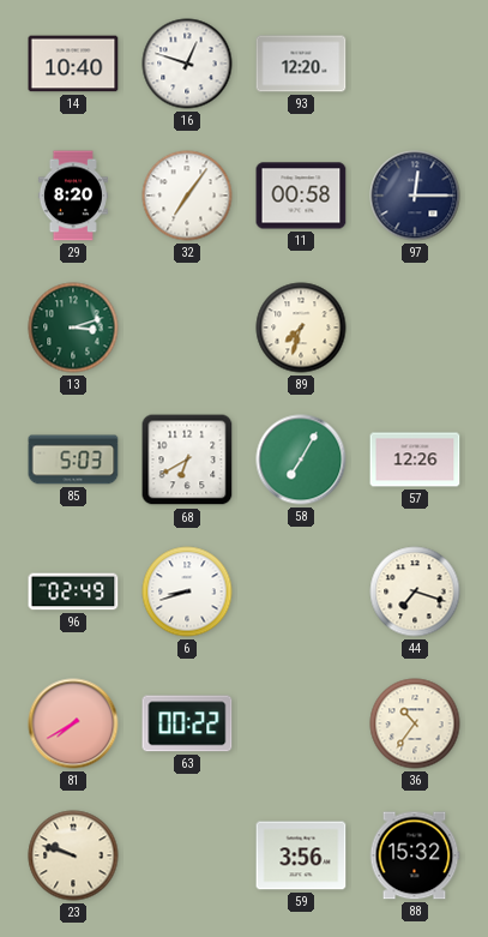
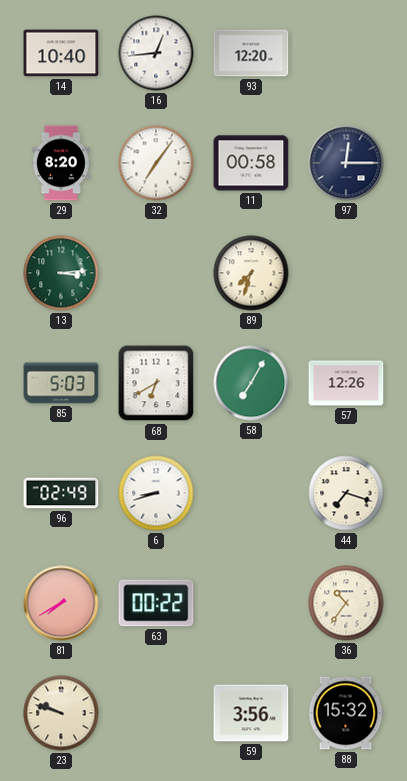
16: 12:48 -> 12:44 (156, 53)
13: 3:12 -> 3:14 (61, 273)
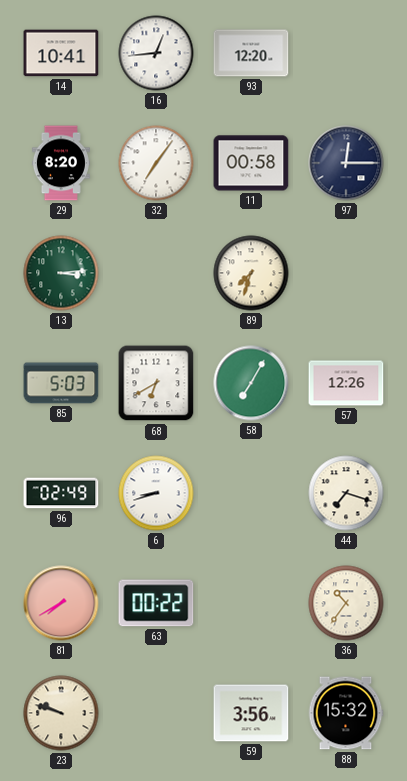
14: 10:40 -> 10:41 (61, 53)
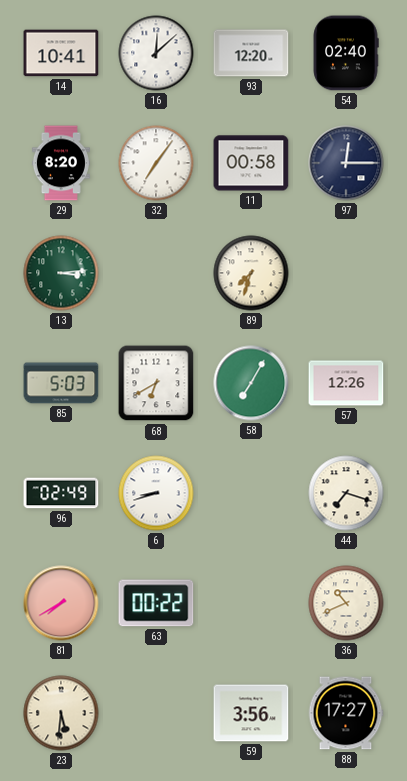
16: 12:44 -> 12:08 (156, 53)
54: none -> 02:40 (346, 53)
36: 10:36 -> 10:41 (346, 603)
23: 9:48 -> 5:31 (61, 713)
88: 15:32 -> 17:27 (346, 713)
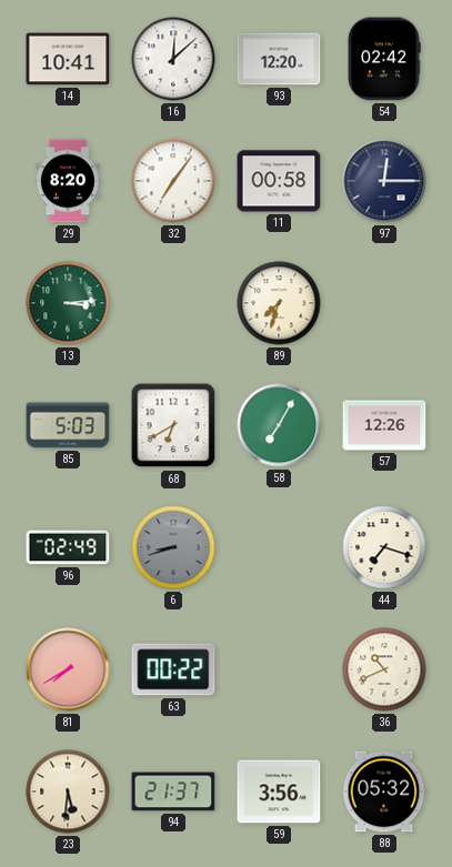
54: 02:40 -> 02:42 (384, 59)
6 dial: white -> grey (173, 547)
94: none -> 21:37 (173, 792)
88: 17:27 -> 05:32 (384, 792)
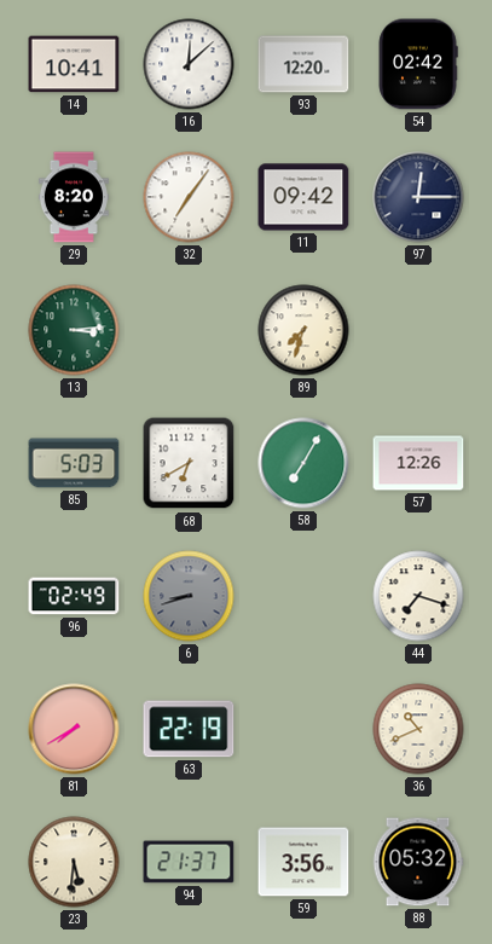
11: 00:58 -> 09:42 (303, 197)
63: 00:22 -> 22:19 (189, 729)
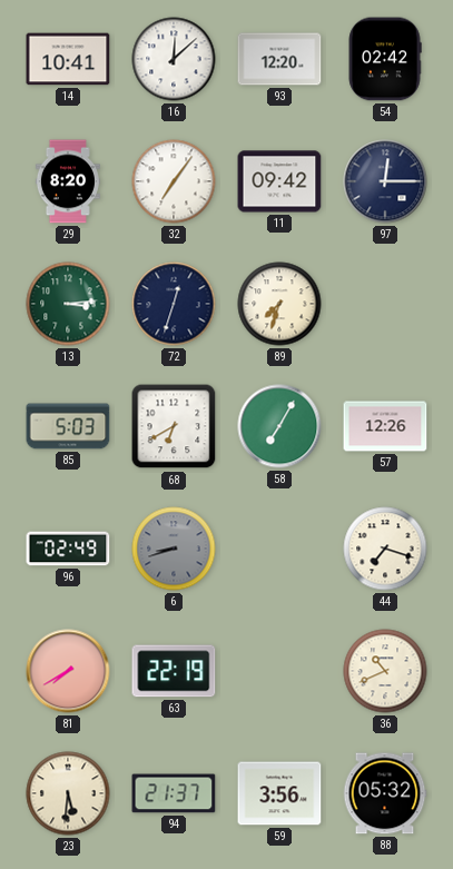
72: none -> 12:33 (174, 304)
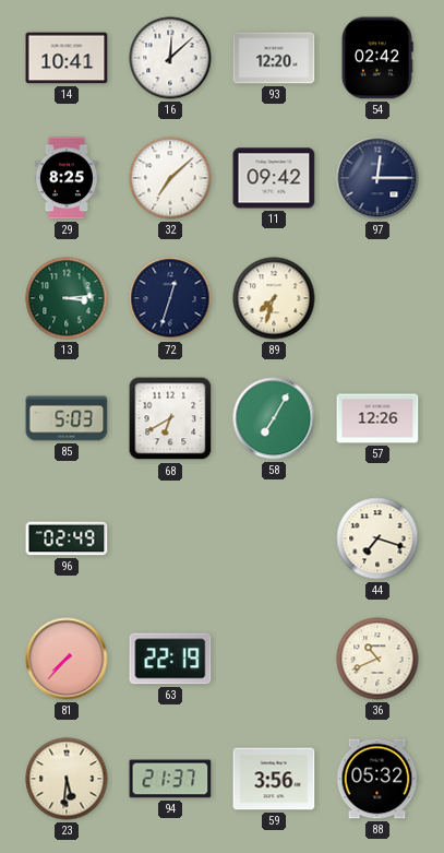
29: 8:20 -> 8:25 (67, 178)
32: 7:06 -> 7:08 (170, 178)
6: 8:42 -> none (174, 549)
81: 7:40 -> 7:37 (67, 659)
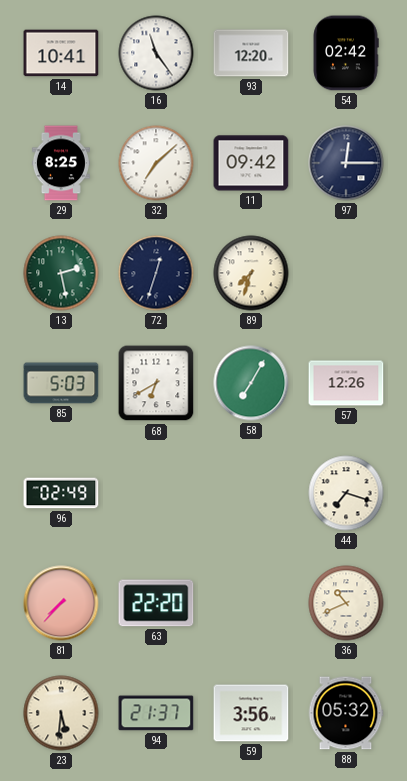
16: 12:08 -> 11:24 (156, 53)
13: 3:14 -> 2:28 (61, 273)
63: 22:19 -> 22:20 (156, 603)
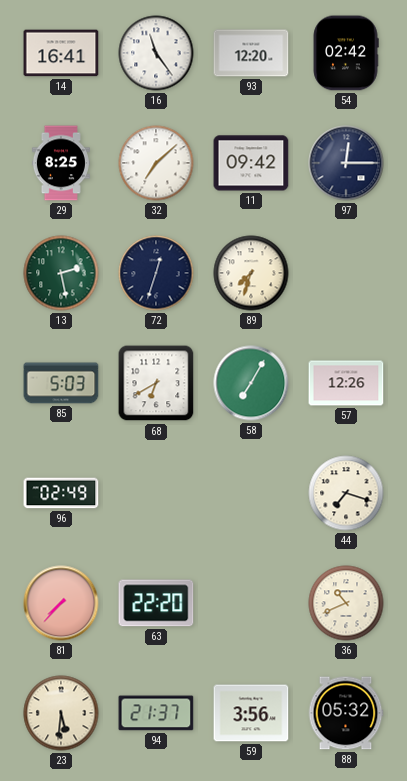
14: 10:41 -> 16:41 (61, 53)
